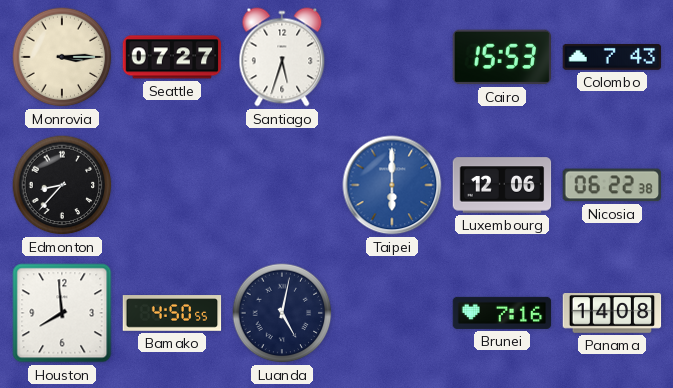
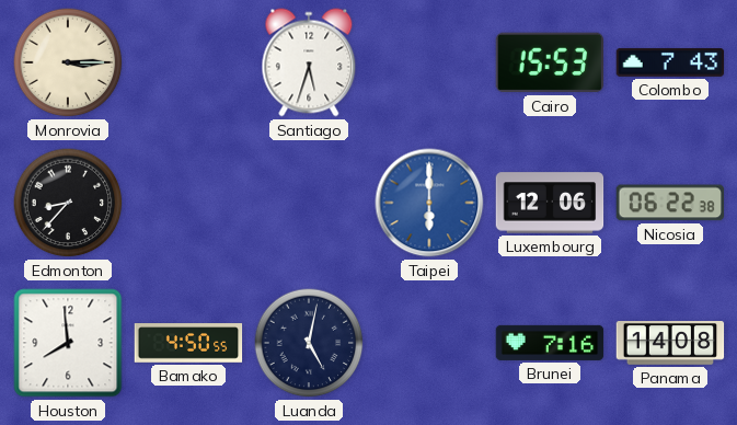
Seattle: 07:27 -> none (172, 57)
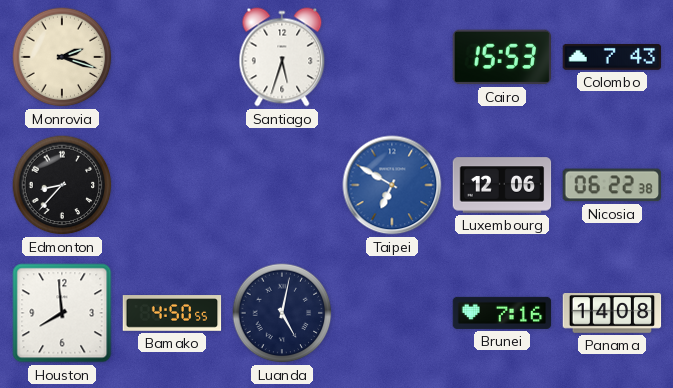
Monrovia: 3:15 -> 2:18 (62, 57)
Taipei: 6:00 -> 6:50 (392, 185)
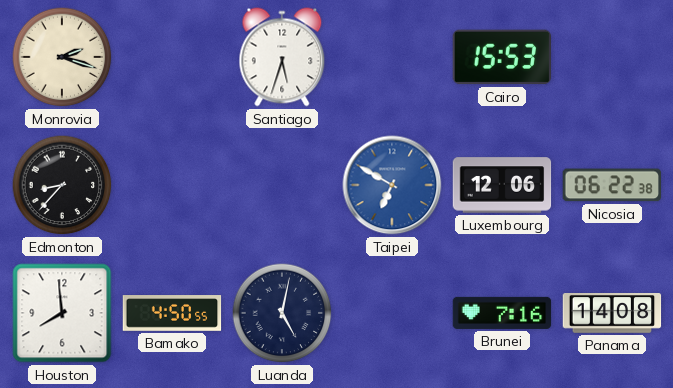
Colombo: 7:43 -> none (612, 57)
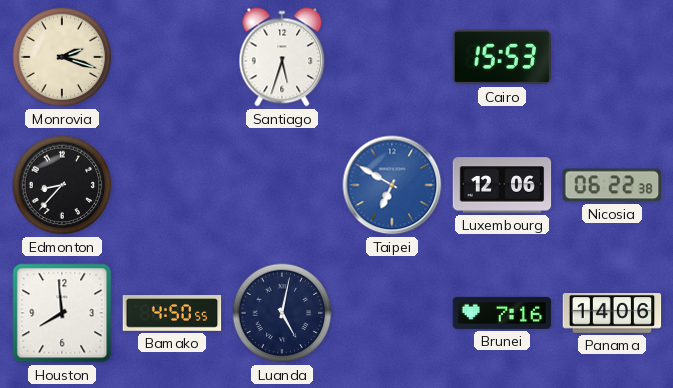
Panama: 14:08 -> 14:06 (612, 313)
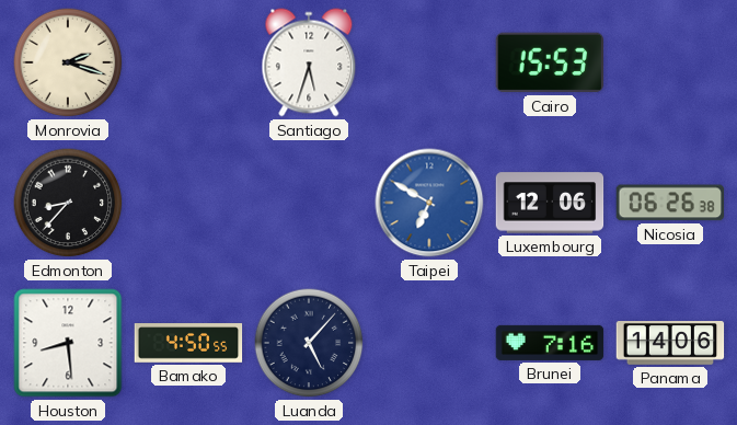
Nicosia: 06:22 -> 06:26 (669, 203)
Houston: 7:59 -> 8:29 (68, 343)
Luanda: 5:02 -> 5:07 (309, 343)
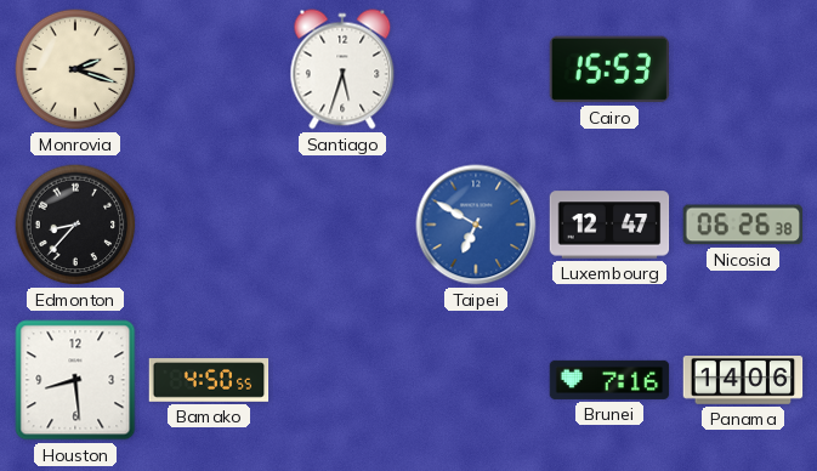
Luxembourg: 12:06 -> 12:47 (609, 225)
Luanda: 5:07 -> none (309, 343)
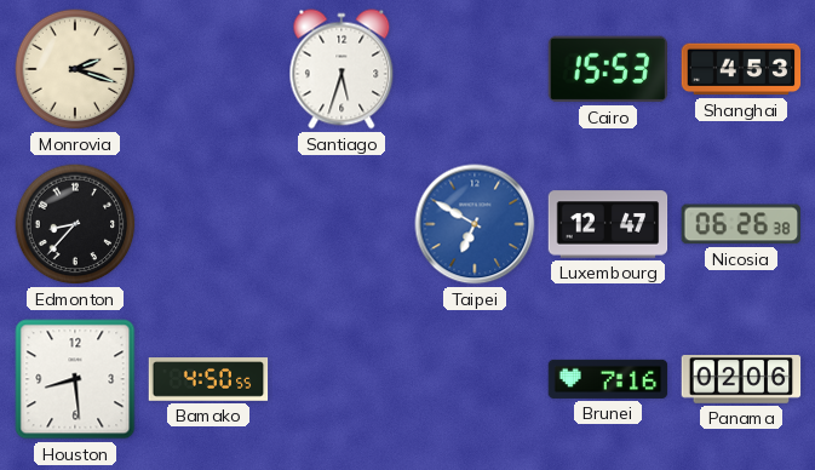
Shanghai: none -> 4:53 (741, 69)
Panama: 14:06 -> 02:06 (741, 379)
